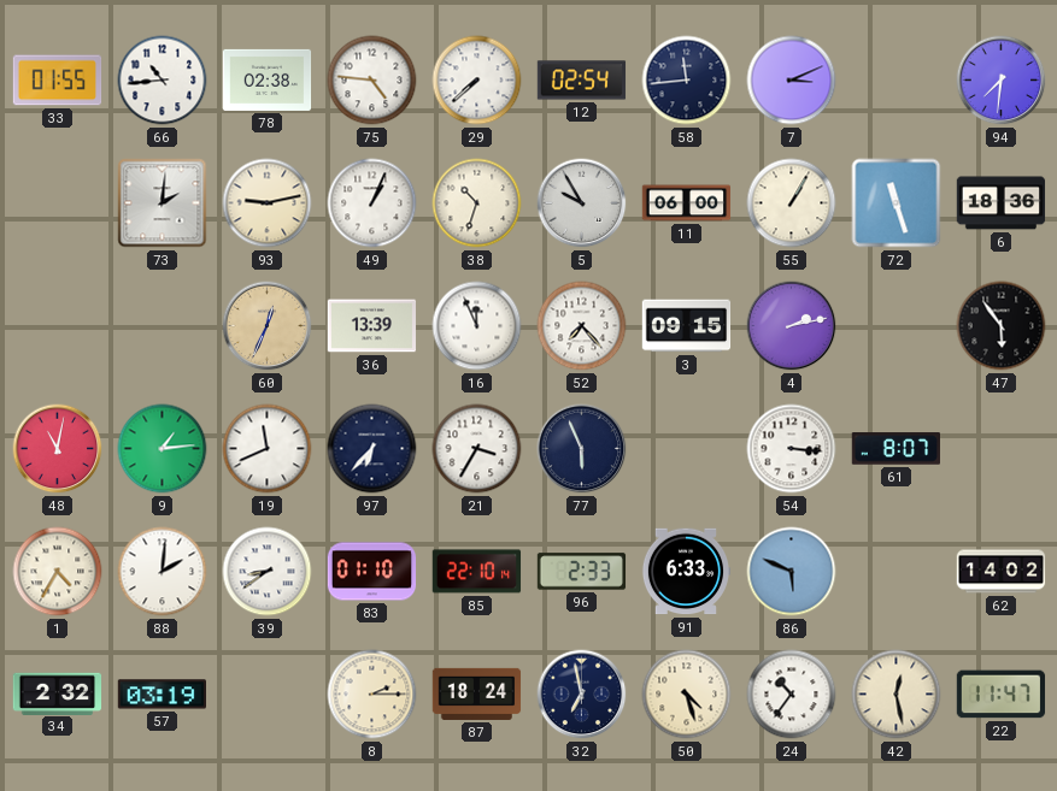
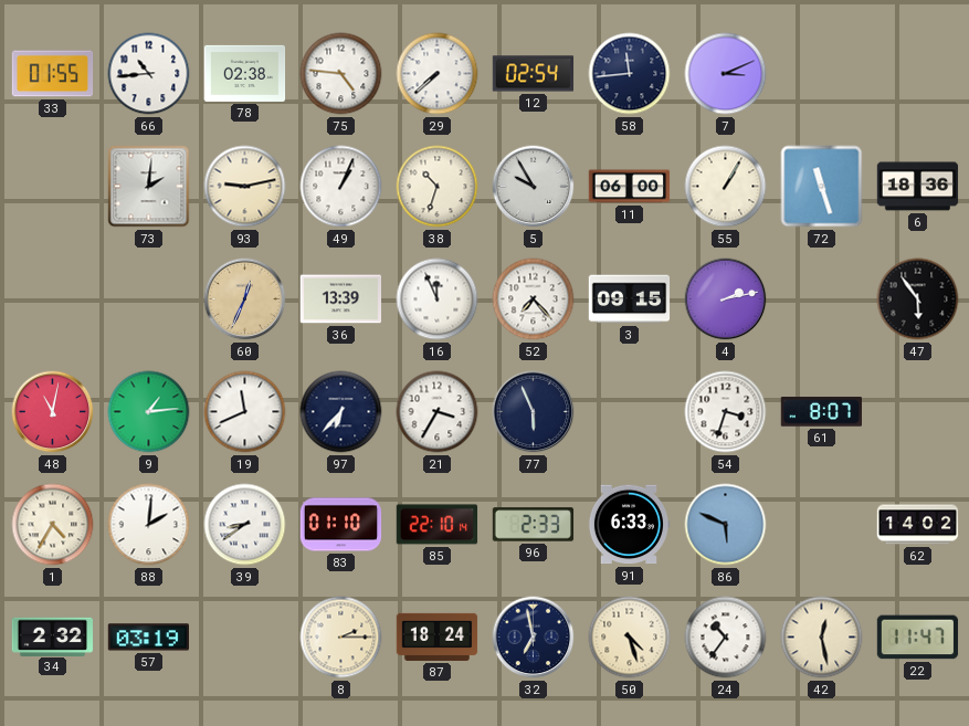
94: 7:31 -> none (1002, 81)
54: 3:16 -> 3:33 (726, 412)
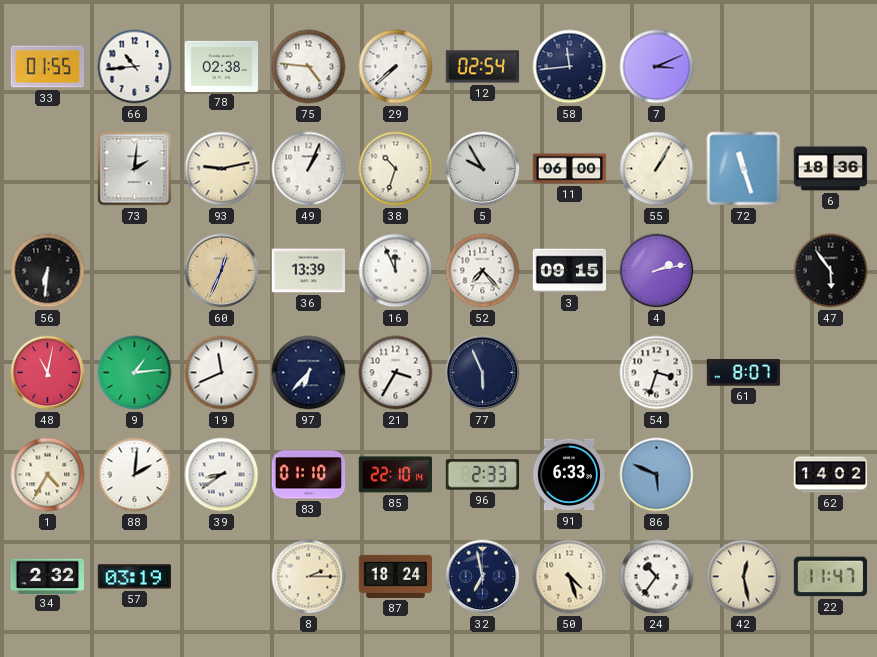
56: none -> 6:31 (48, 271)
